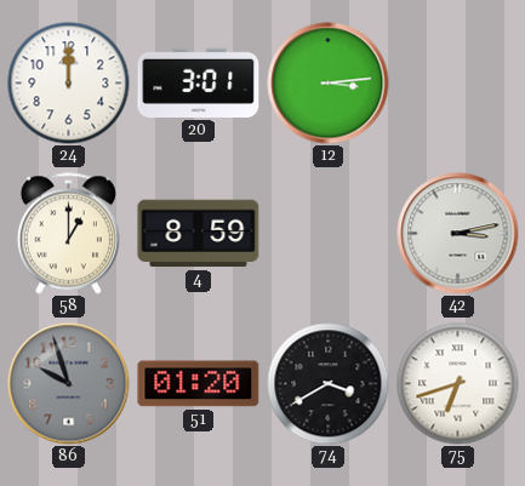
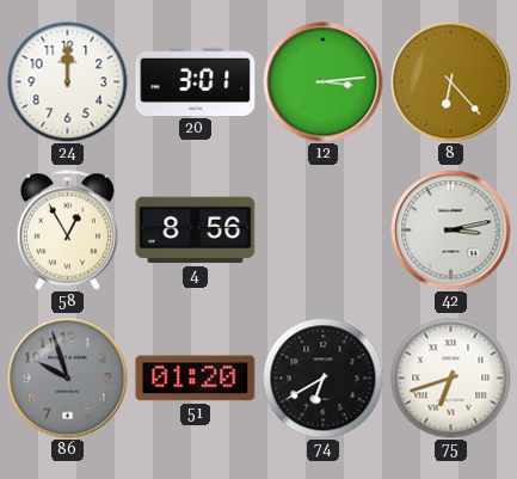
8: none -> 6:23 (451, 82)
58: 1:00 -> 12:55 (67, 231)
4: 8:59 -> 8:56 (196, 231)
74: 3:40 -> 6:40 (324, 379)
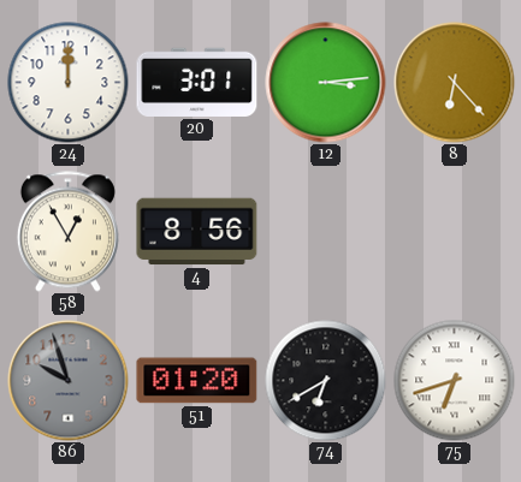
42: 3:13 -> none (451, 231)
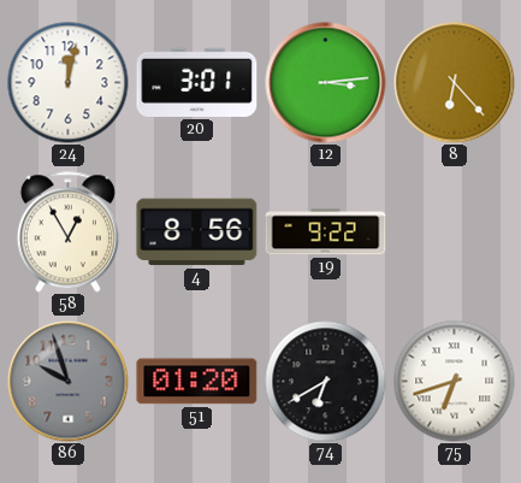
24: 12:00 -> 12:02 (69, 83)
19: none -> 9:22 (326, 232)
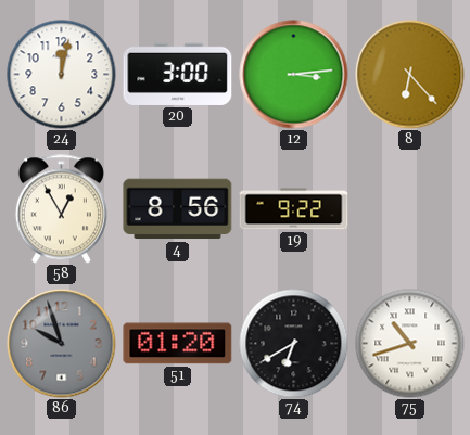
20: 3:01 -> 3:00 (178, 74)
75: 6:42 -> 10:42 (410, 344)
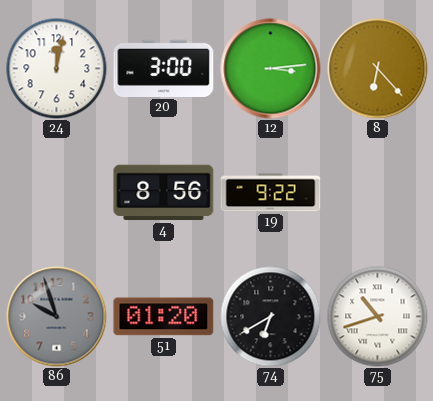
58: 12:55 -> none (61, 209)
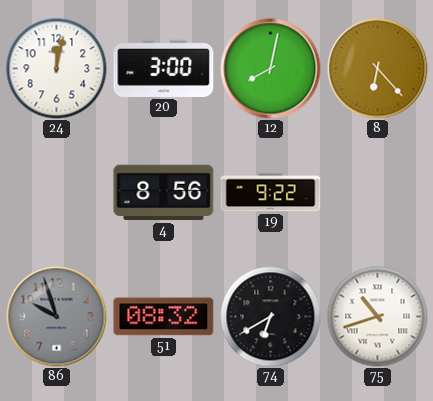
12: 3:14 -> 8:02 (271, 69)
51: 01:20 -> 08:32 (164, 317)
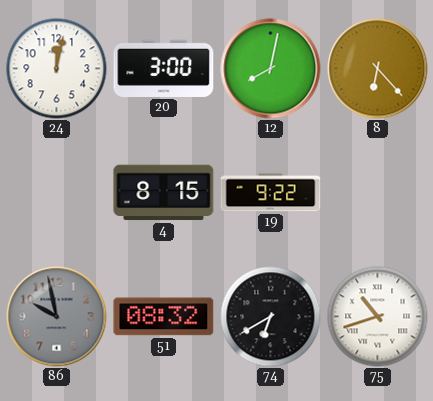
4: 8:56 -> 8:15 (164, 193)
86: 9:57 -> 9:58 (57, 317)
